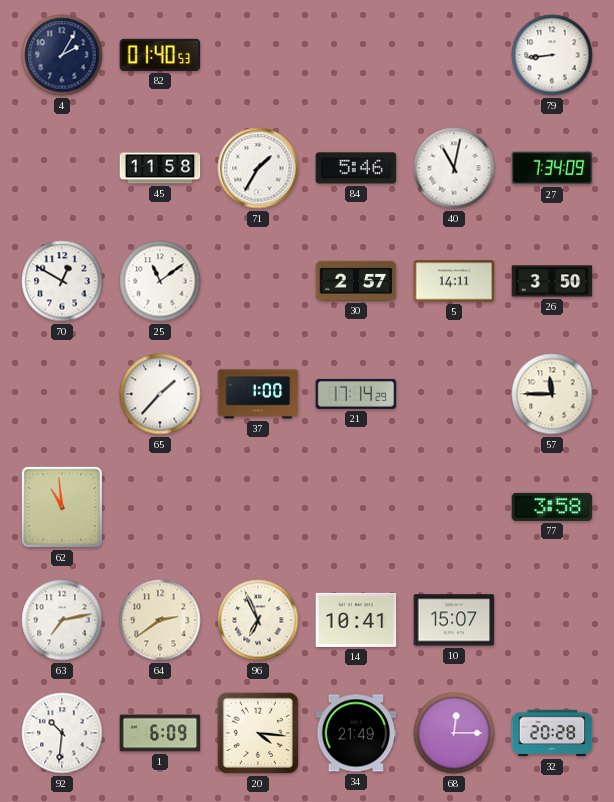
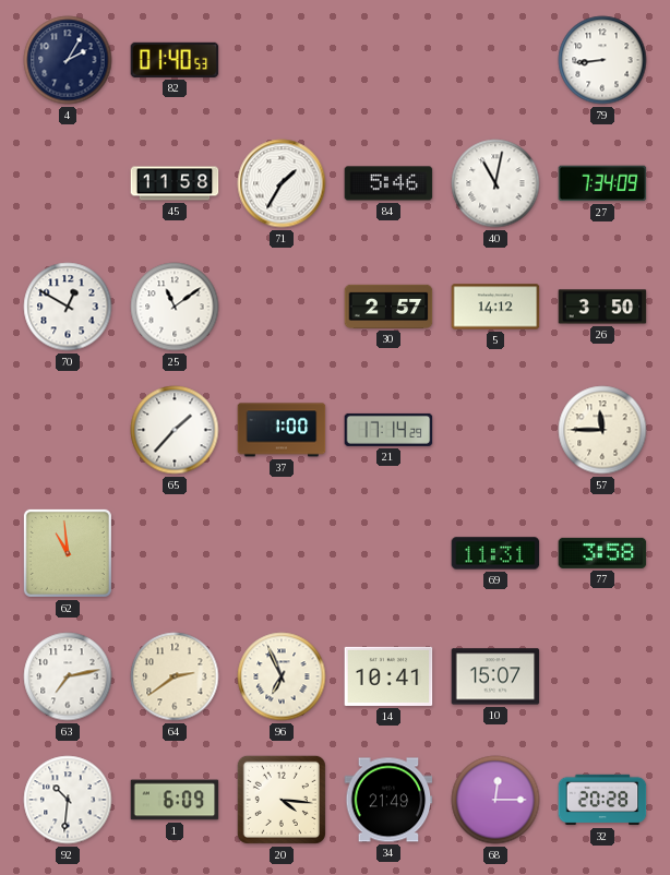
5: 14:11 -> 14:12 (495, 307)
69: none -> 11:31 (495, 553)
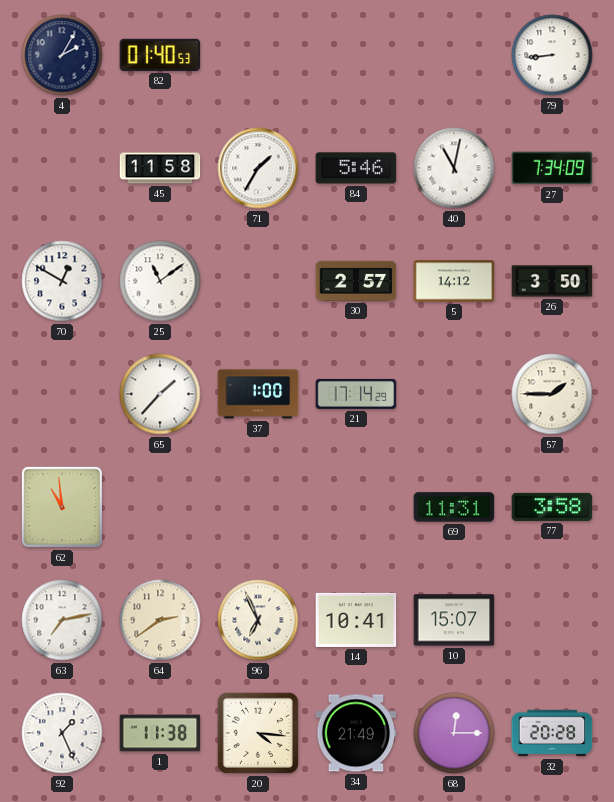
57: 11:45 -> 1:45 (552, 394)
92: 10:31 -> 1:26 (62, 733)
1: 6:09 -> 11:38 (160, 733)
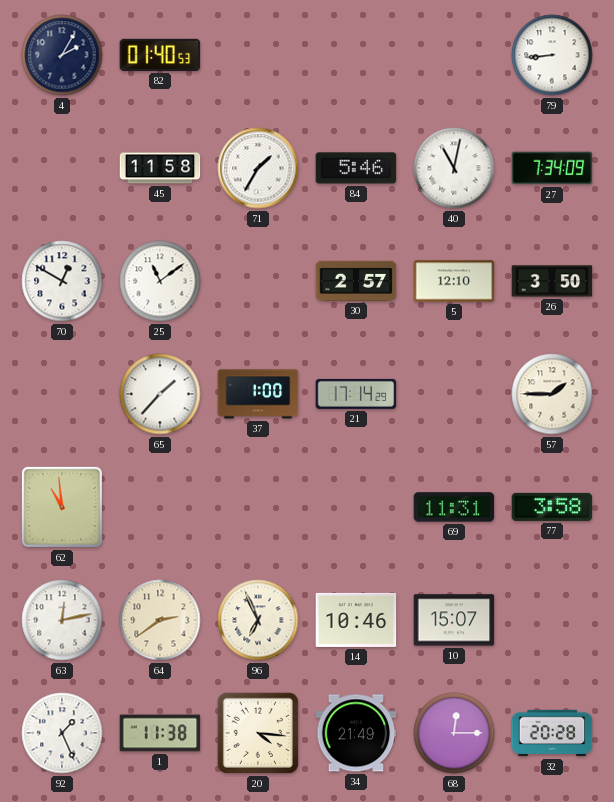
5: 14:12 -> 12:10 (454, 281)
63: 7:13 -> 12:13 (62, 620)
14: 10:41 -> 10:46 (356, 620)
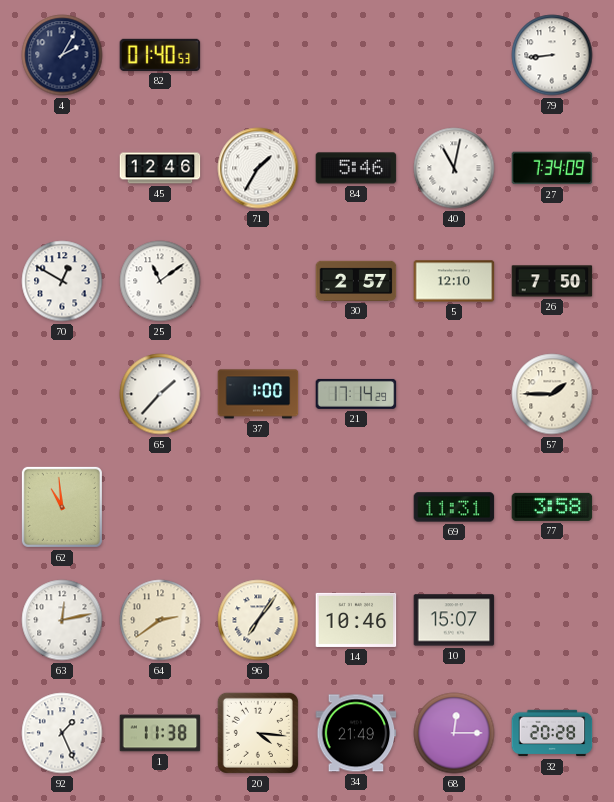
45: 11:58 -> 12:46 (160, 168)
26: 3:50 -> 7:50 (552, 281)
96: 6:56 -> 7:06 (258, 620)
